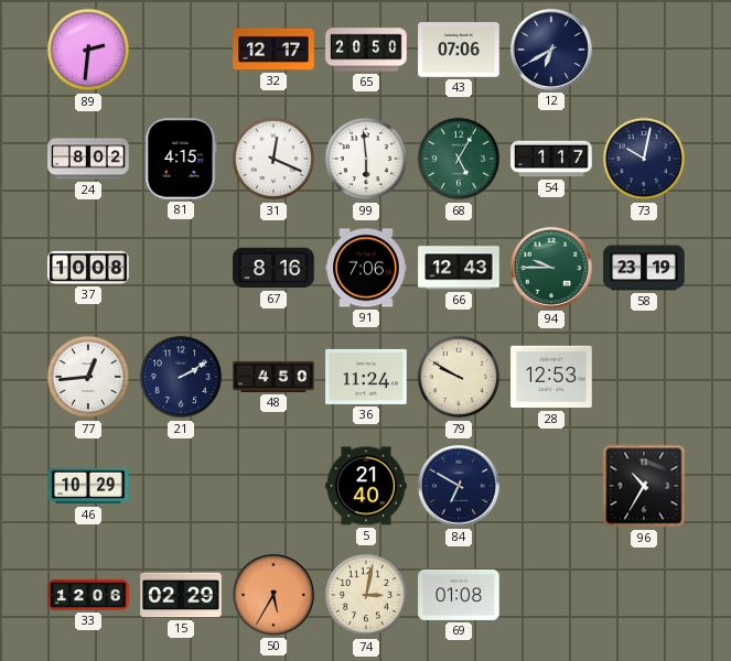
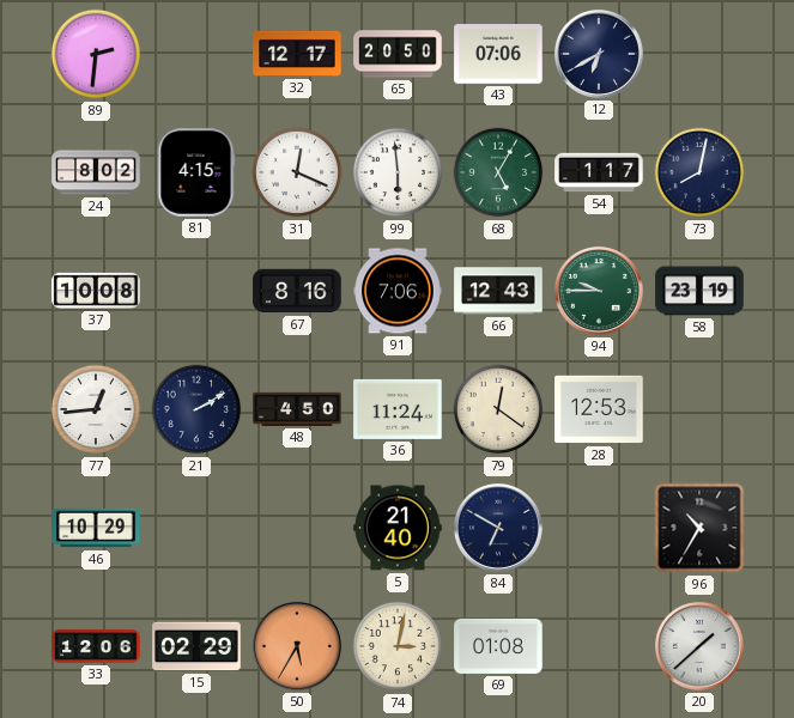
73: 10:02 -> 8:02 (699, 172)
79: 9:50 -> 12:21 (498, 409)
20: none -> 1:38 (699, 646)
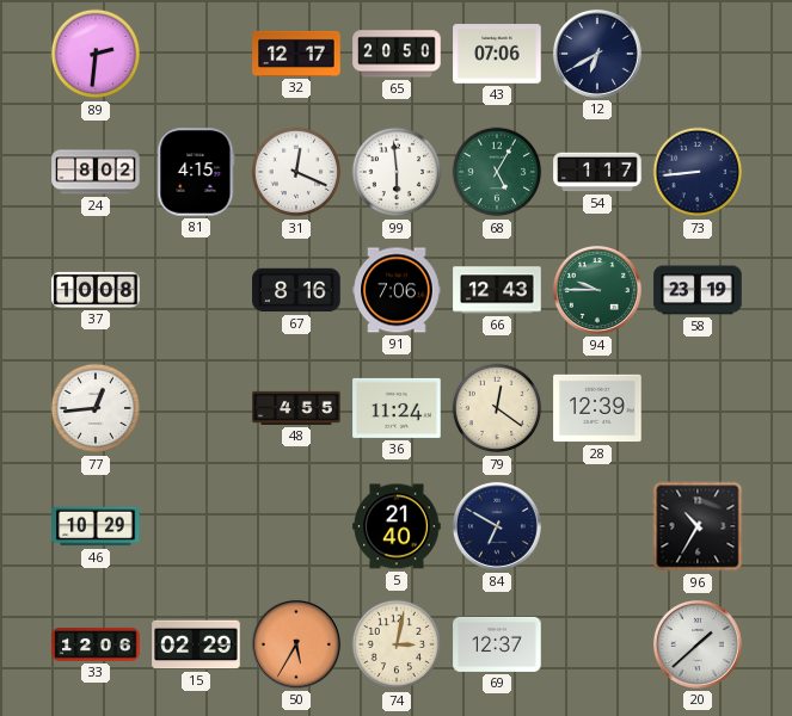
73: 8:02 -> 8:44 (698, 172)
21: 2:10 -> none (196, 409)
48: 4:50 -> 4:55 (296, 408)
28: 12:53 -> 12:39 (597, 408)
69: 01:08 -> 12:37 (497, 644)
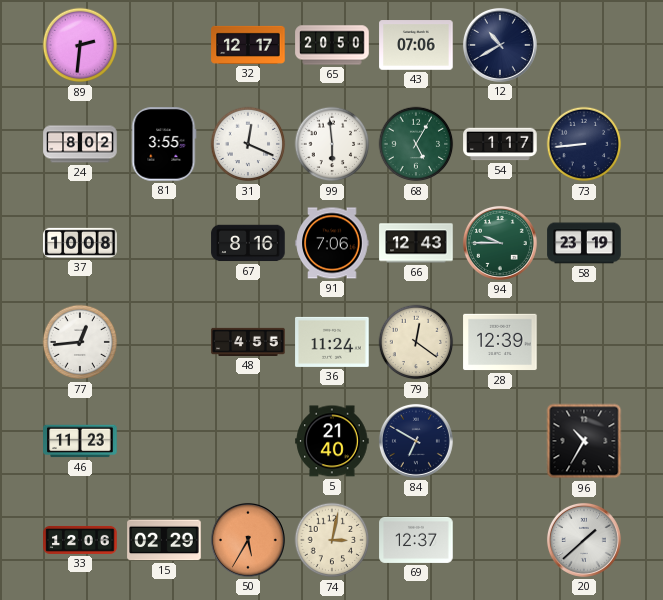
12: 6:40 -> 10:40 (500, 45)
81: 4:15 -> 3:55 (164, 144)
46: 10:29 -> 11:23 (80, 441)
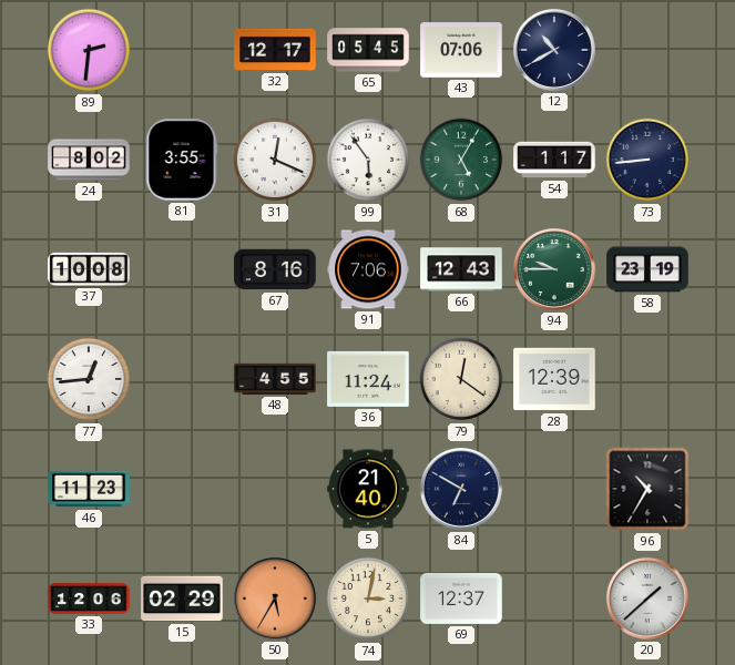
65: 20:50 -> 05:45 (368, 50)
99: 5:59 -> 5:54 (368, 160)
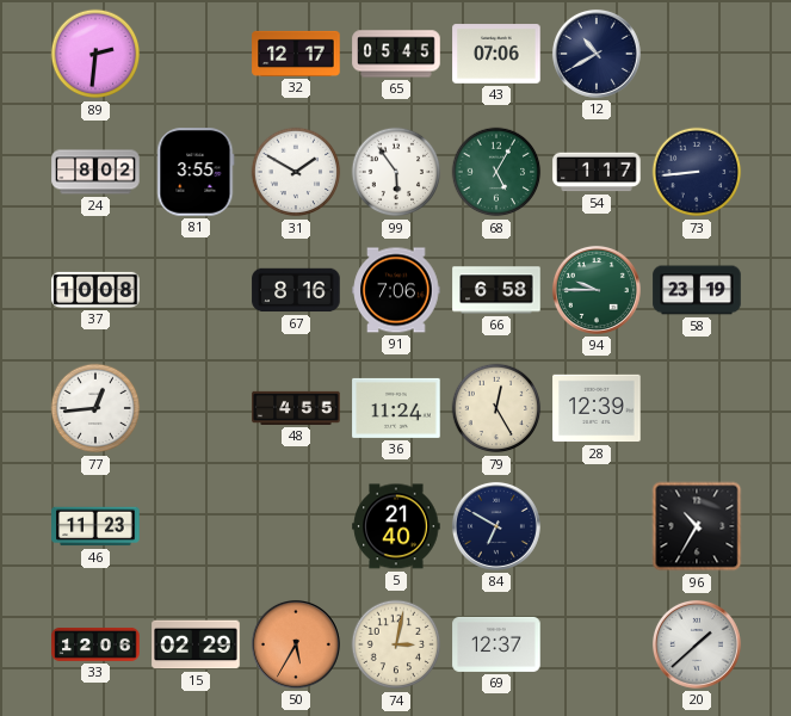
31: 12:19 -> 1:50 (296, 172)
66: 12:43 -> 6:58 (496, 290)
79: 12:21 -> 12:25 (496, 408)
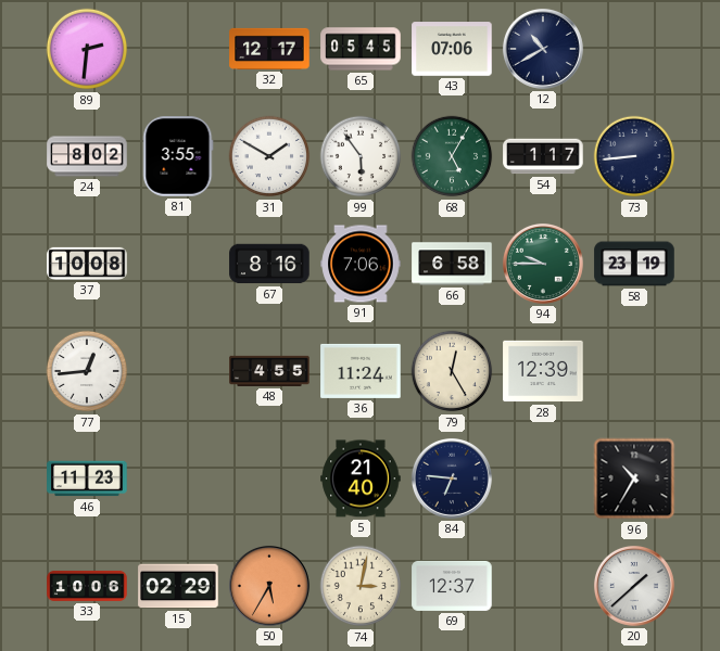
84: 6:50 -> 6:46 (452, 478)
33: 12:06 -> 10:06 (87, 586)
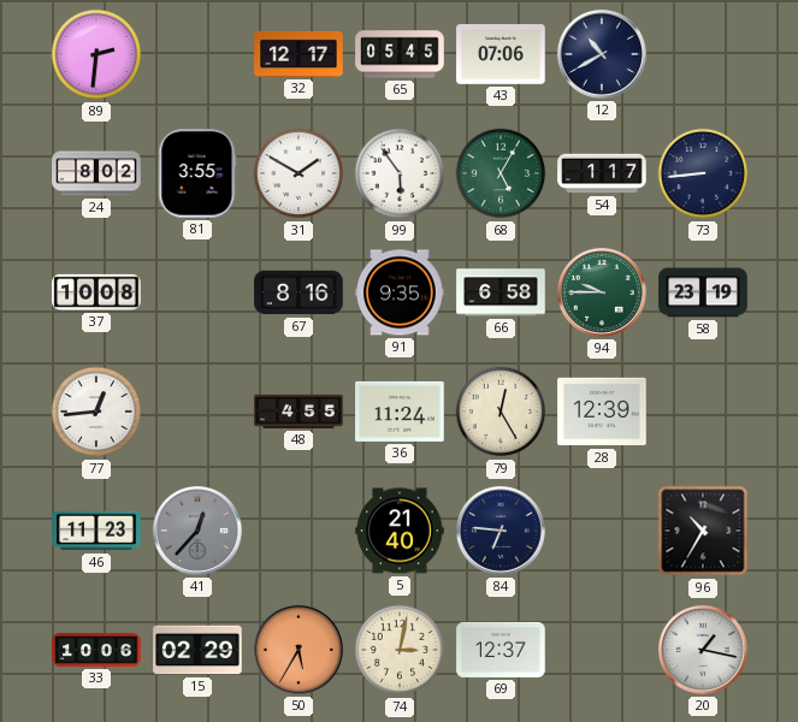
91: 7:06 -> 9:35 (400, 292)
41: none -> 12:37 (197, 531)
20: 1:38 -> 1:17 (703, 650)
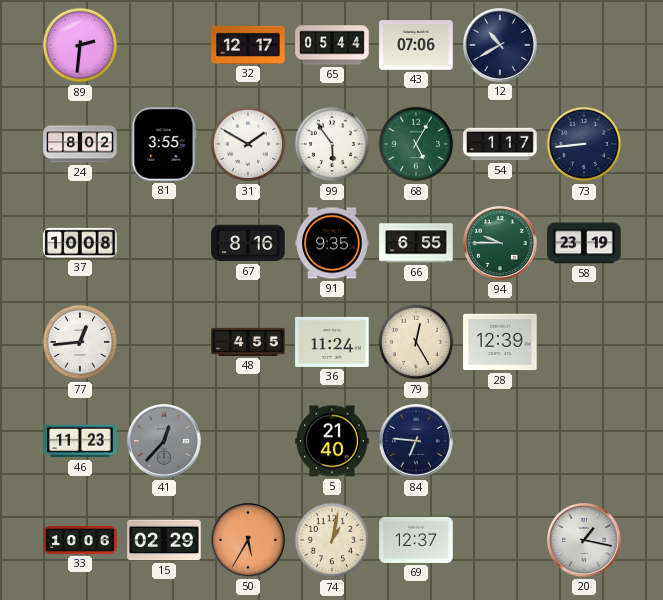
65: 05:45 -> 05:44 (332, 45)
66: 6:58 -> 6:55 (416, 243)
96: 10:35 -> none (703, 531)
74: 3:02 -> 1:02 (332, 540)
